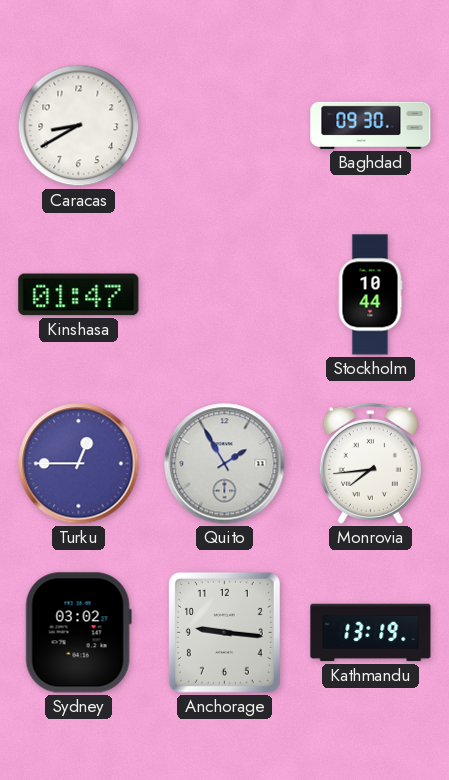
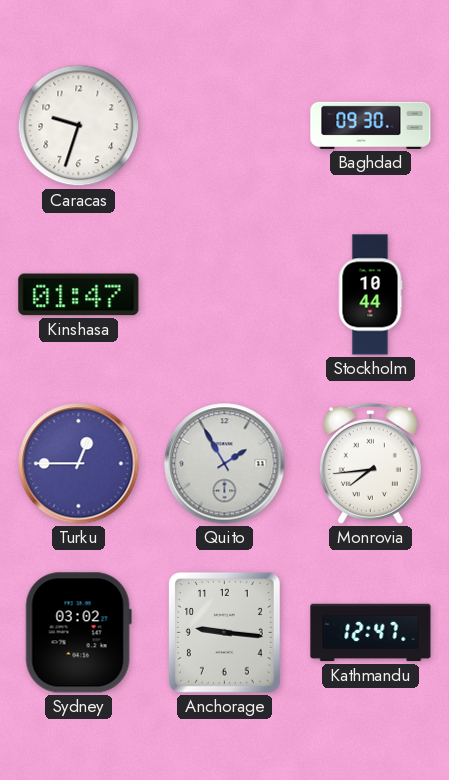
Caracas: 8:40 -> 9:33 (79, 126)
Kathmandu: 13:19 -> 12:47 (371, 633)
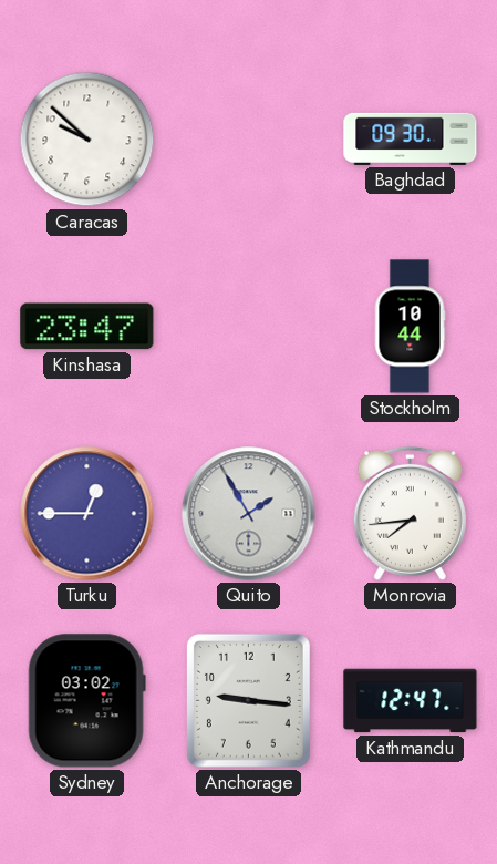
Caracas: 9:33 -> 9:52 (87, 140)
Kinshasa: 01:47 -> 23:47 (87, 327)
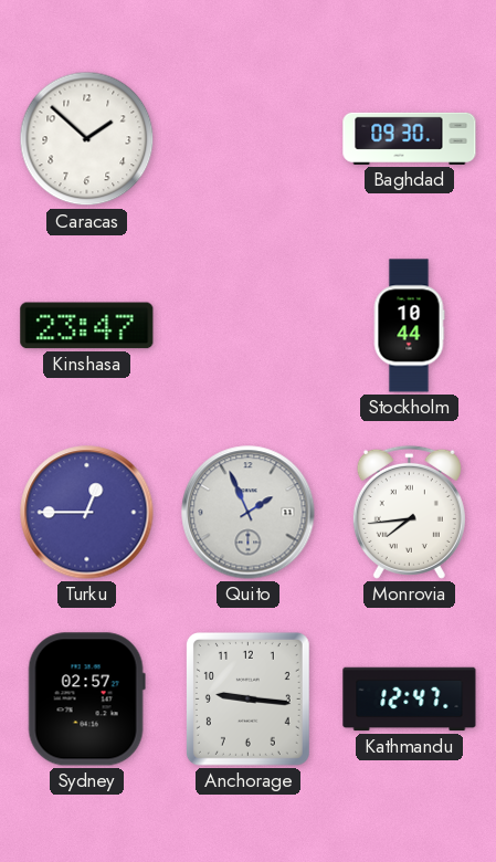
Caracas: 9:52 -> 1:52 (87, 139)
Quito: 1:55 -> 1:56 (249, 513)
Sydney: 03:02 -> 02:57 (86, 700)
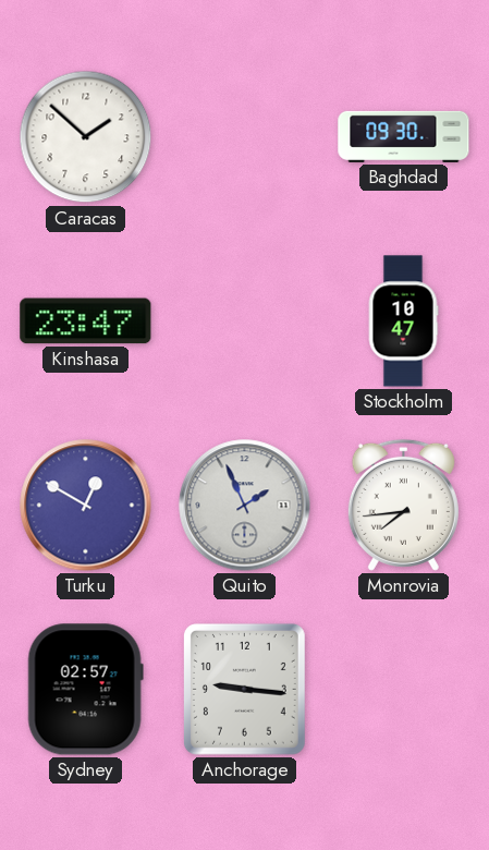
Stockholm: 10:44 -> 10:47 (403, 321)
Turku: 12:45 -> 12:50 (86, 506)
Kathmandu: 12:47 -> none (410, 700)
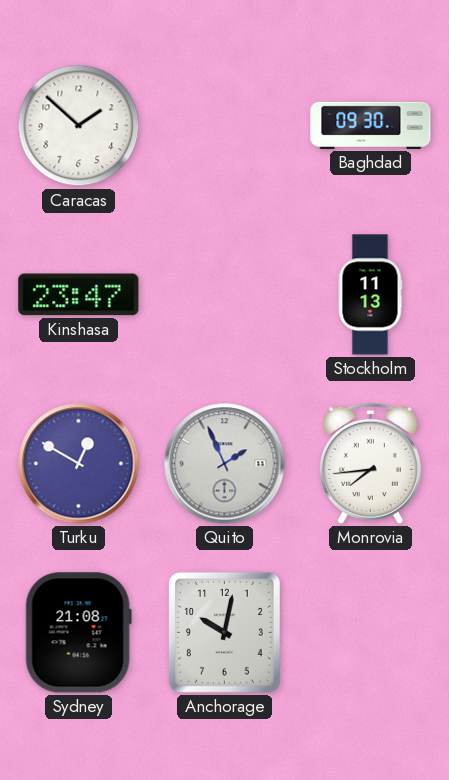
Stockholm: 10:47 -> 11:13 (370, 295)
Sydney: 02:57 -> 21:08 (78, 633)
Anchorage: 9:16 -> 10:02 (224, 632)
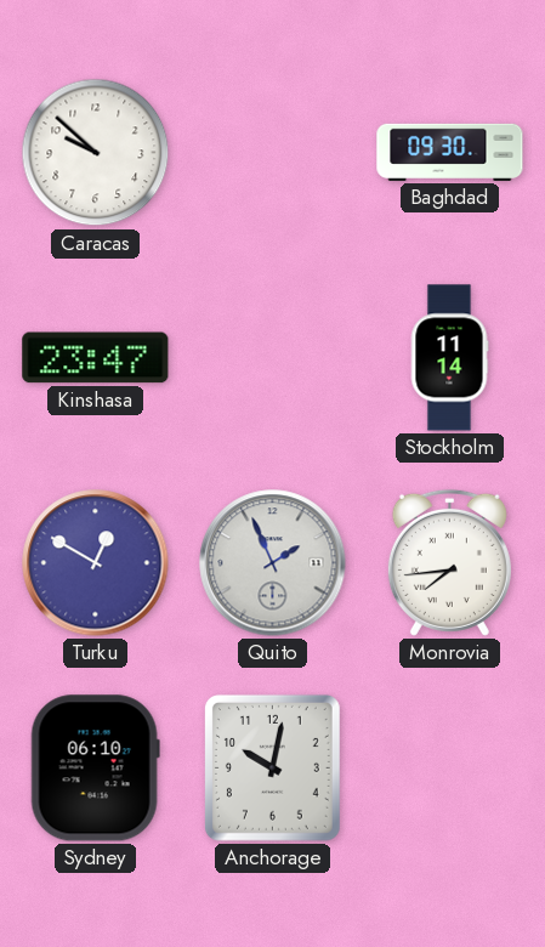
Caracas: 1:52 -> 9:52 (96, 153)
Stockholm: 11:13 -> 11:14 (449, 358)
Sydney: 21:08 -> 06:10 (95, 769)
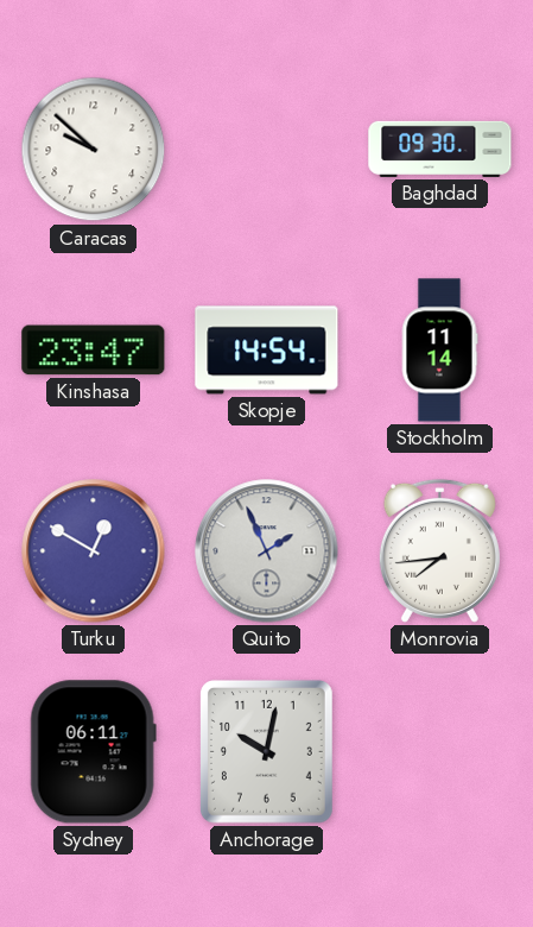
Skopje: none -> 14:54 (267, 351)
Sydney: 06:10 -> 06:11 (93, 752)
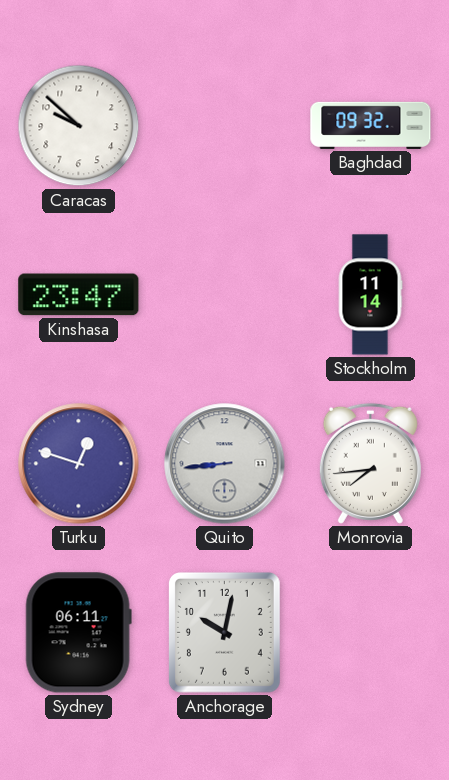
Baghdad: 09:30 -> 09:32 (371, 125)
Skopje: 14:54 -> none (267, 351)
Turku: 12:50 -> 12:48 (79, 464)
Quito: 1:56 -> 8:44 (225, 464)
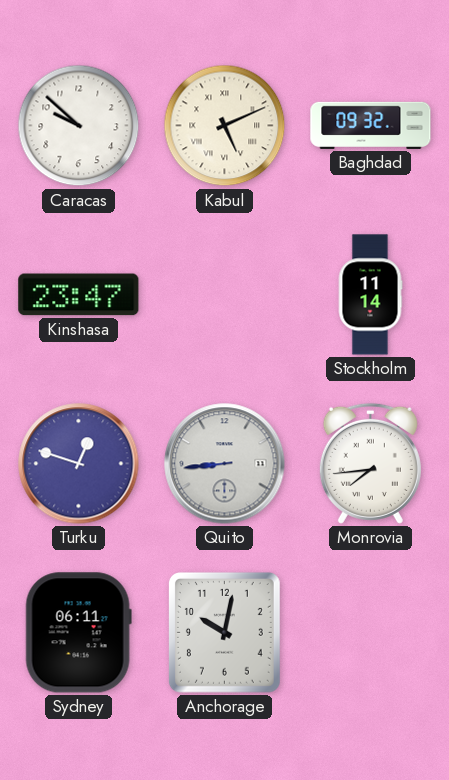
Kabul: none -> 5:11 (225, 126)
